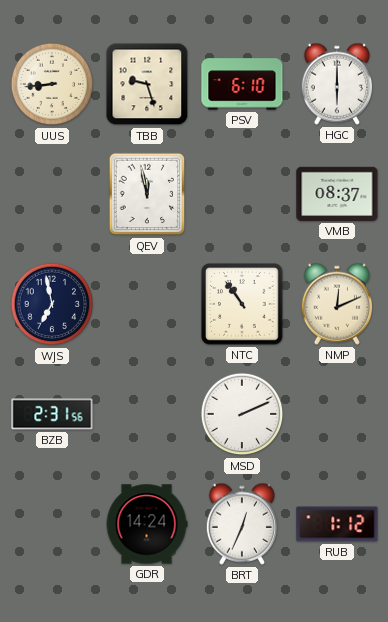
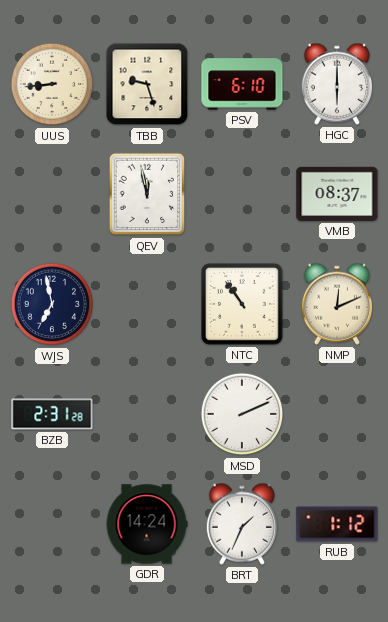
BZB: 2:31:56 -> 2:31:28 (52, 414)
BRT: 12:34 -> 1:34 (241, 524)
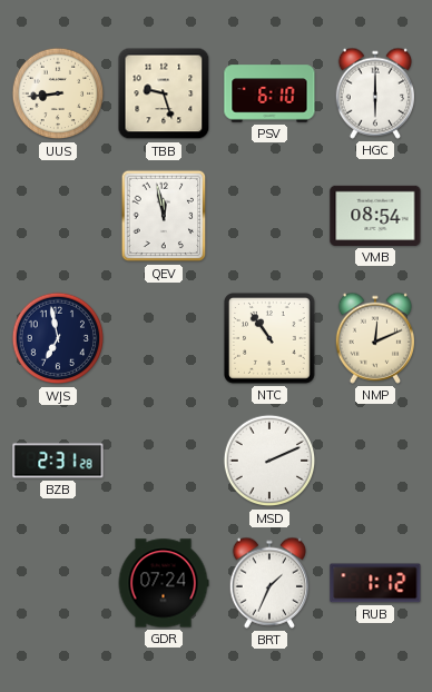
VMB: 08:37 -> 08:54 (375, 216)
GDR: 14:24 -> 07:24 (164, 583)
